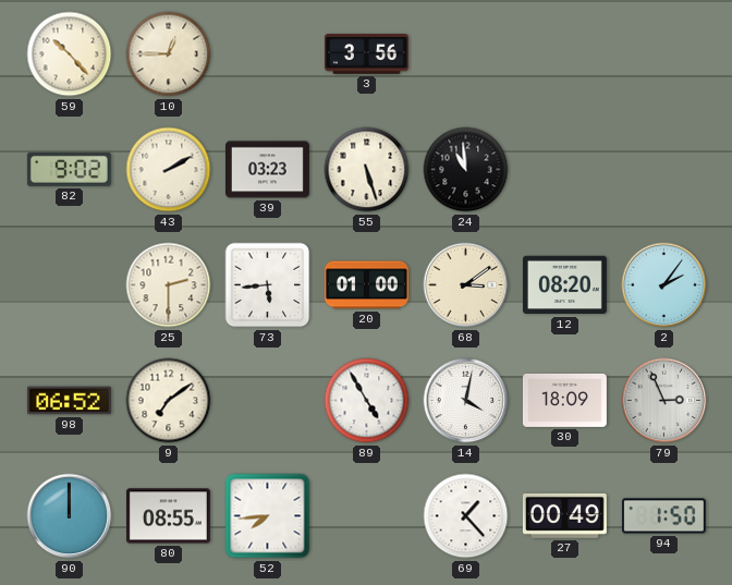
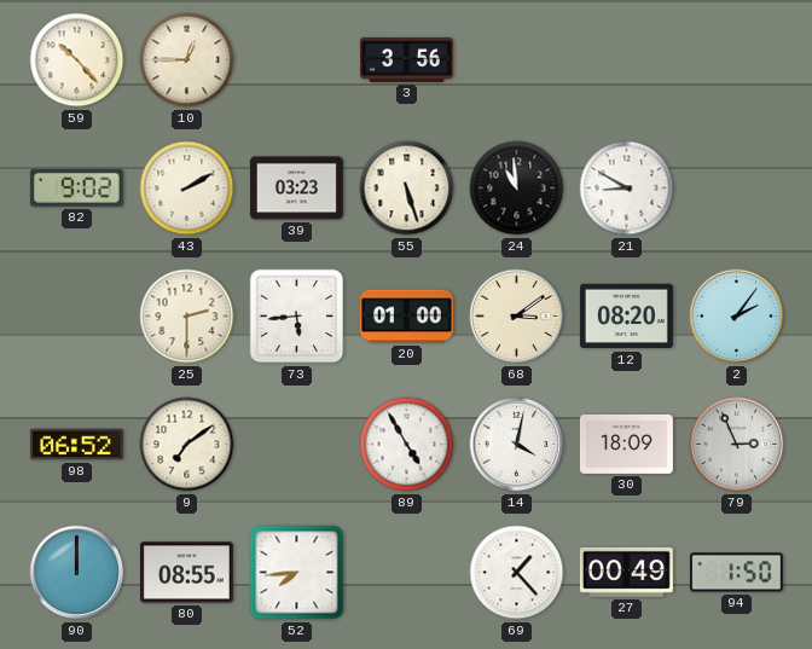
21: none -> 8:50 (627, 189)
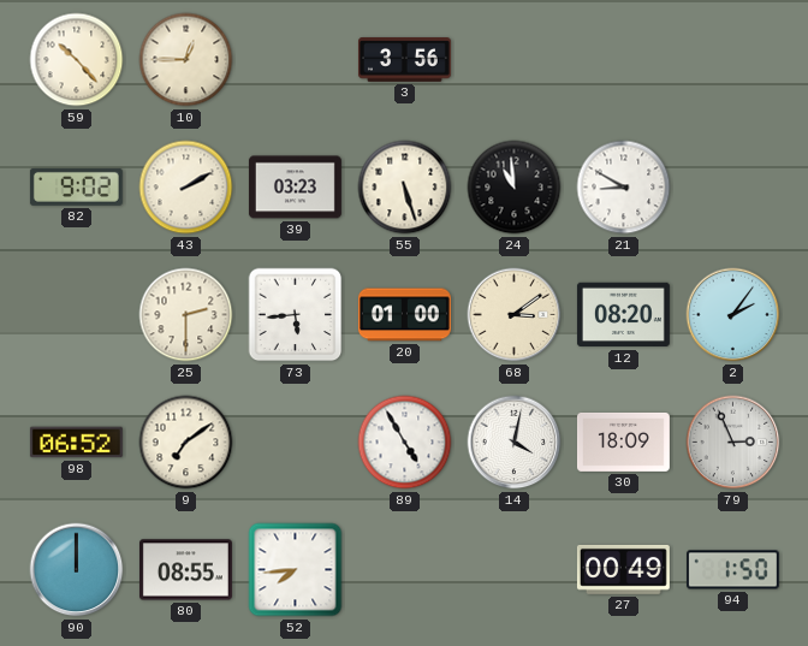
69: 1:23 -> none (517, 573)
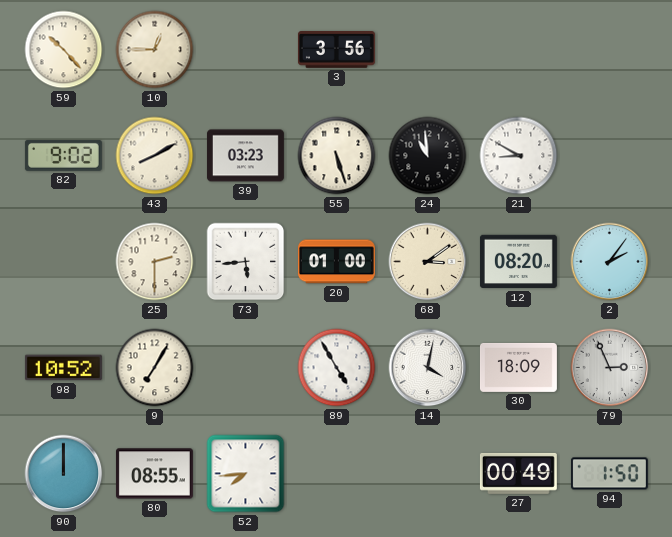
43: 2:10 -> 8:10 (155, 156)
98: 06:52 -> 10:52 (63, 368)
9: 7:09 -> 7:05 (155, 368)
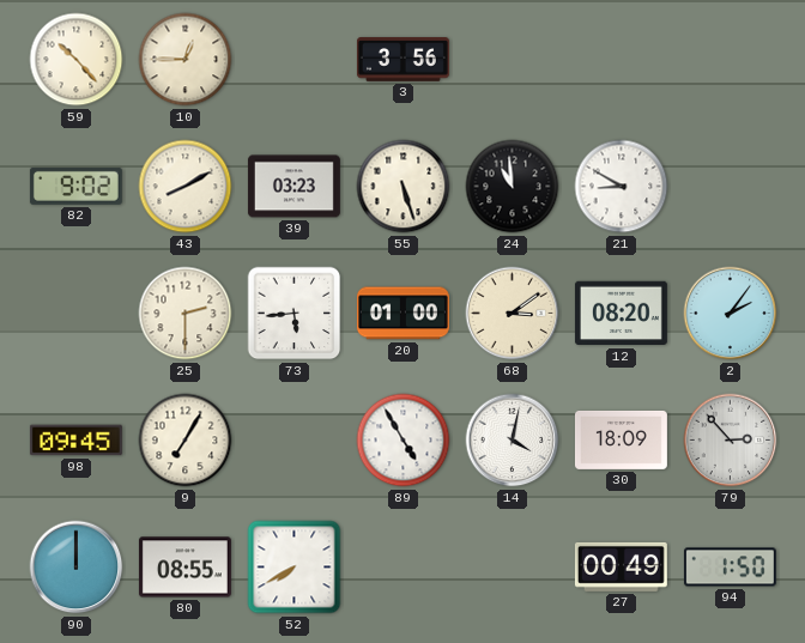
98: 10:52 -> 09:45 (75, 441)
79: 2:56 -> 2:53 (731, 441)
52: 7:44 -> 7:40 (295, 568)
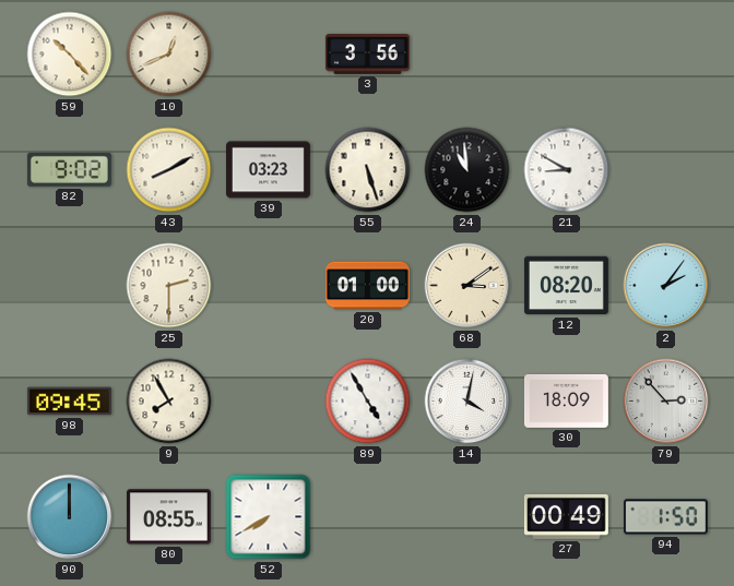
10: 12:45 -> 12:41 (169, 55)
73: 5:44 -> none (295, 314)
9: 7:05 -> 7:55 (169, 402)
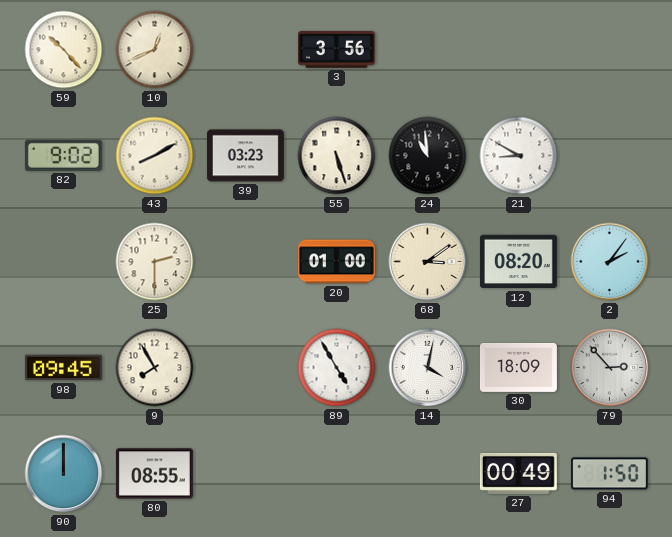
52: 7:40 -> none (269, 517)
